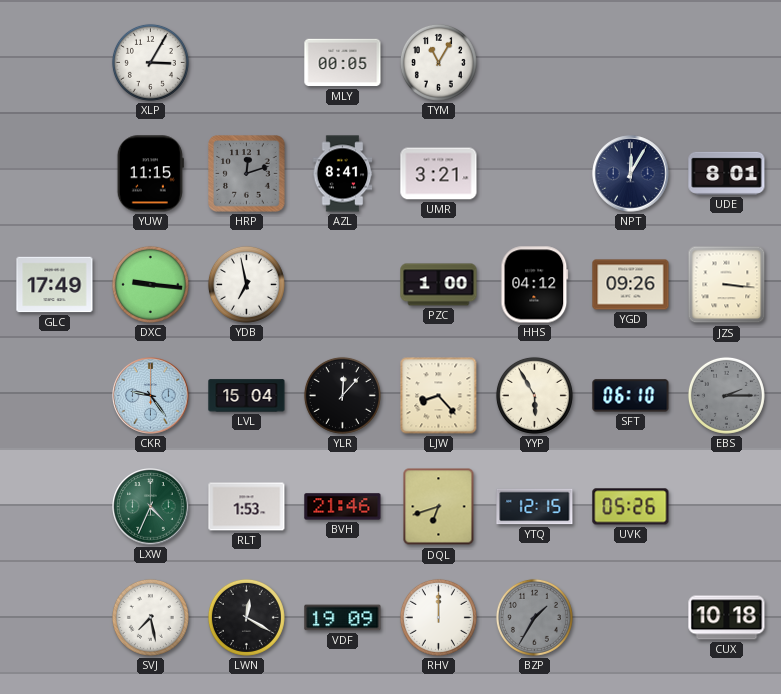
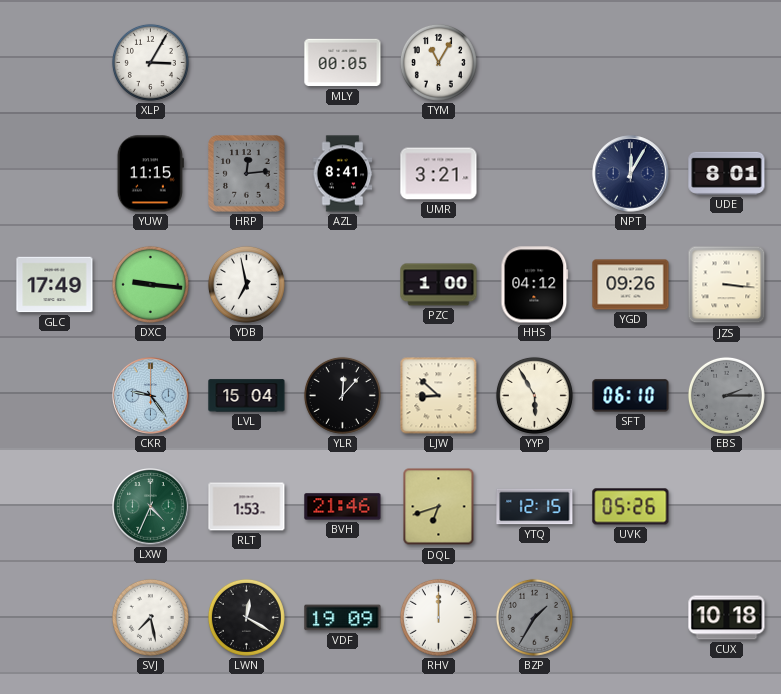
HRP: 12:12 -> 12:14 (247, 174)
LJW: 8:23 -> 8:52 (439, 396)
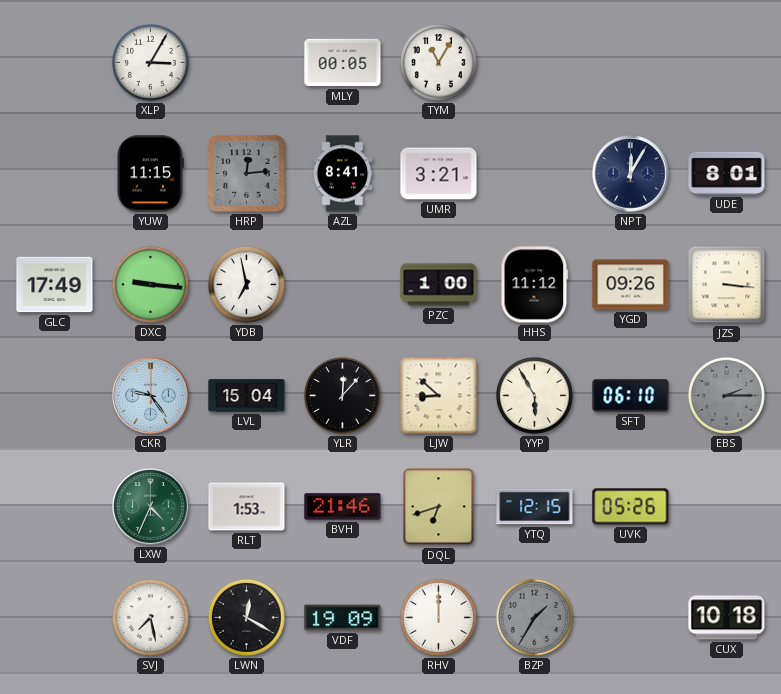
HHS: 04:12 -> 11:12 (535, 285)
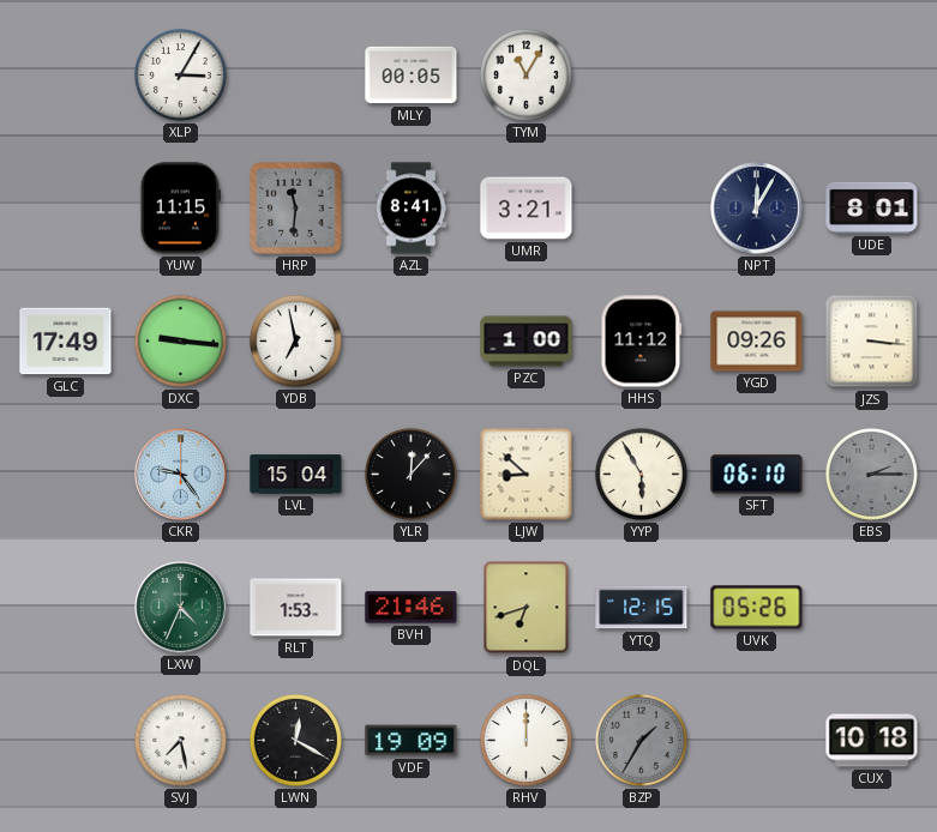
HRP: 12:14 -> 11:31 (296, 209)
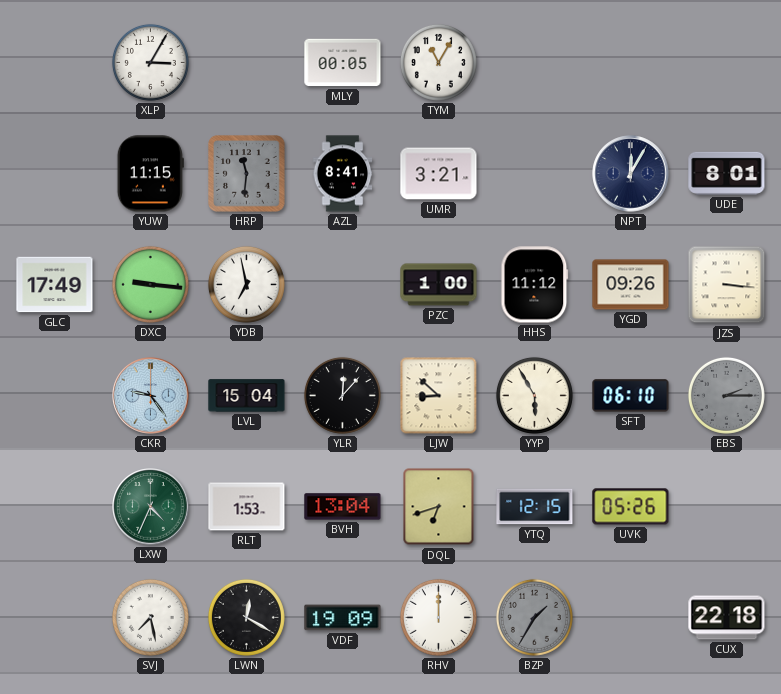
BVH: 21:46 -> 13:04 (343, 507)
CUX: 10:18 -> 22:18 (727, 618)
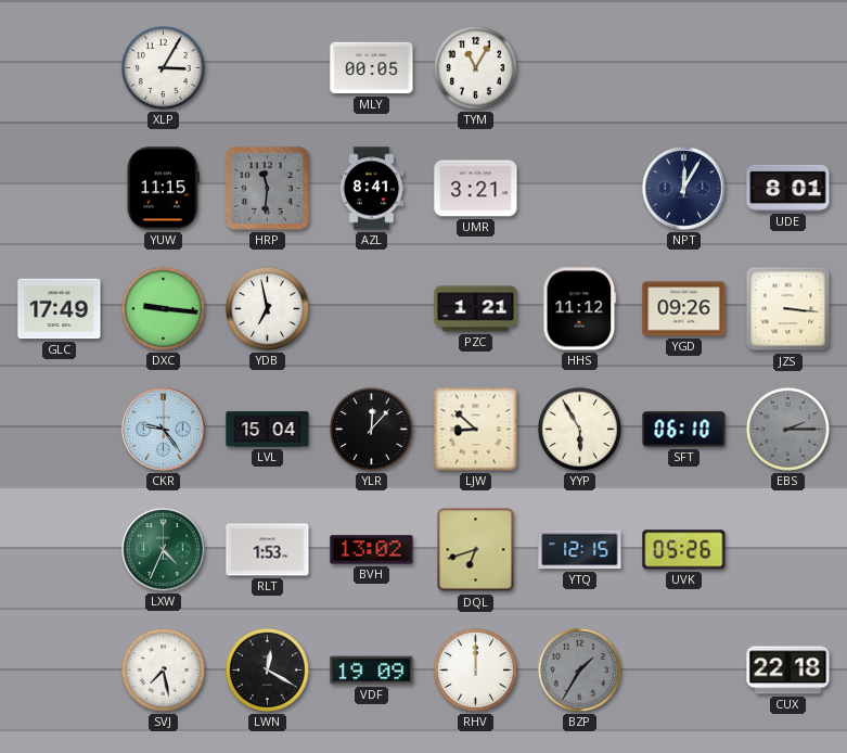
PZC: 1:00 -> 1:21 (476, 309)
BVH: 13:04 -> 13:02 (372, 550)
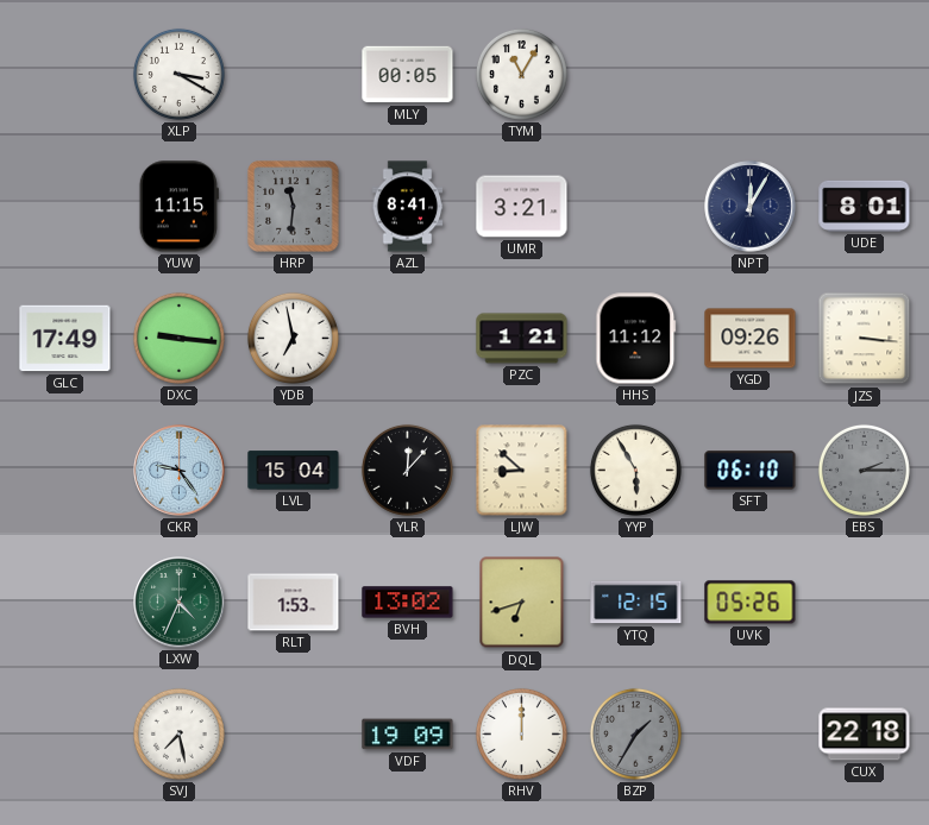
XLP: 3:05 -> 3:20 (178, 74)
LWN: 12:20 -> none (267, 669)
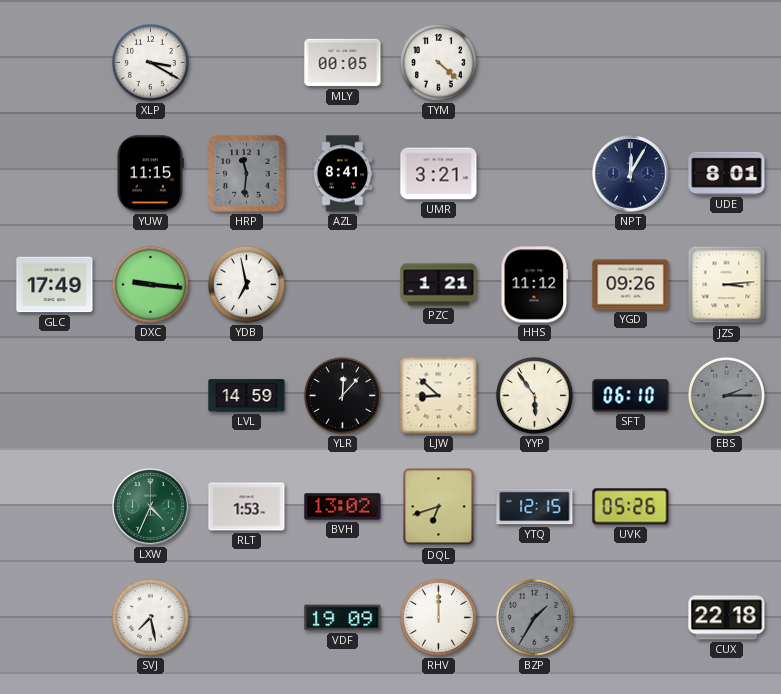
TYM: 11:05 -> 4:22 (438, 62)
JZS: 3:16 -> 3:14 (727, 285)
CKR: 9:24 -> none (180, 471)
LVL: 15:04 -> 14:59 (247, 396)
YYP: 5:55 -> 5:54 (534, 395)
